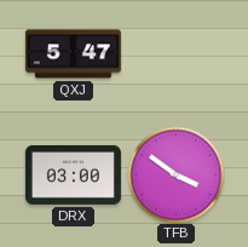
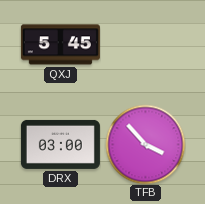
QXJ: 5:47 -> 5:45 (60, 45)
TFB: 3:51 -> 3:53 (145, 144)
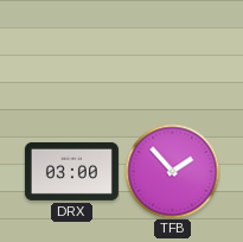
QXJ: 5:45 -> none (60, 45)
TFB: 3:53 -> 1:53 (172, 171)
